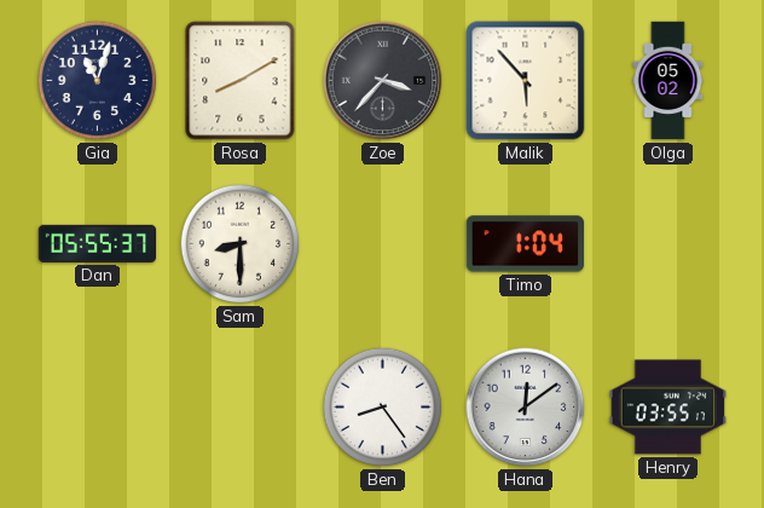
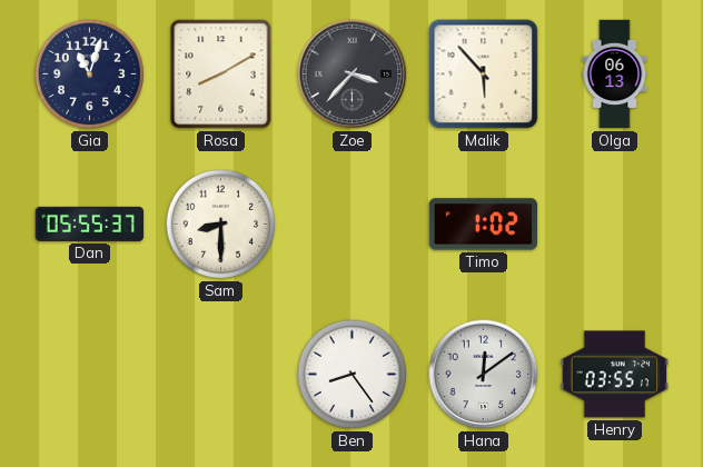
Olga: 05:02 -> 06:13 (615, 74)
Timo: 1:04 -> 1:02 (483, 225)
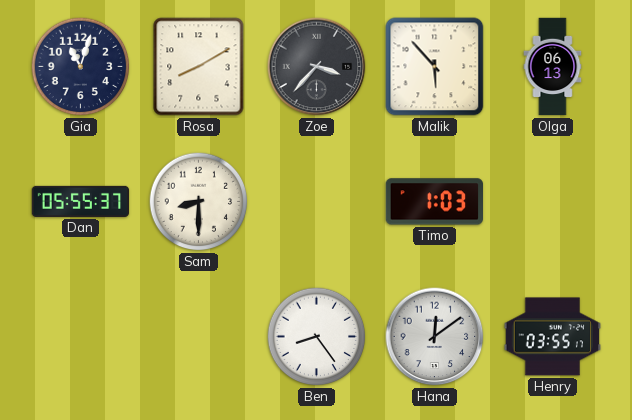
Timo: 1:02 -> 1:03 (434, 202)
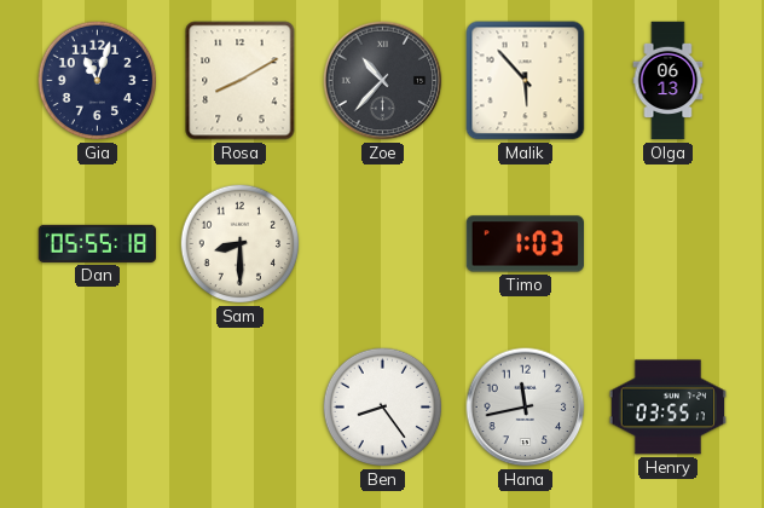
Zoe: 3:37 -> 10:37 (383, 81)
Dan: 05:55:37 -> 05:55:18 (98, 243)
Hana: 12:09 -> 11:43 (526, 408)
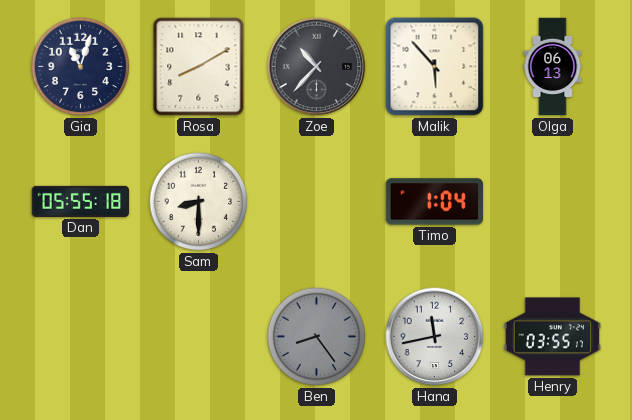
Timo: 1:03 -> 1:04 (434, 202)
Ben dial: white -> grey (317, 337)
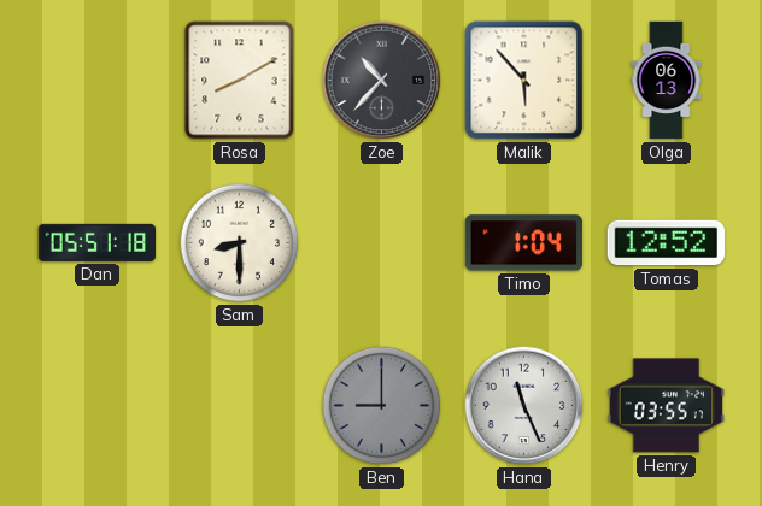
Gia: 11:03 -> none (81, 67)
Dan: 05:55 -> 05:51 (98, 242)
Tomas: none -> 12:52 (666, 243)
Ben: 8:24 -> 9:00 (382, 406)
Hana: 11:43 -> 11:26 (524, 406)
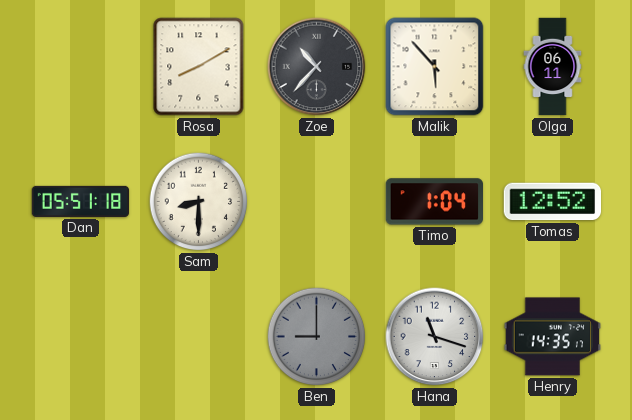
Olga: 06:13 -> 06:11 (553, 67)
Hana: 11:26 -> 11:18 (435, 337)
Henry: 03:55 -> 14:35 (552, 337)
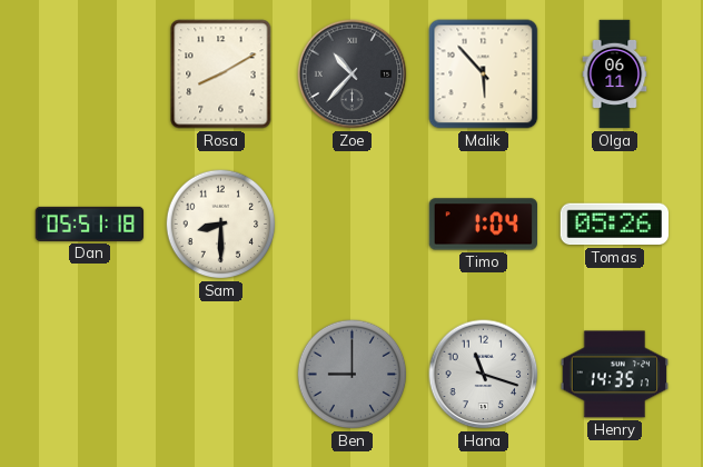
Tomas: 12:52 -> 05:26 (614, 225)
